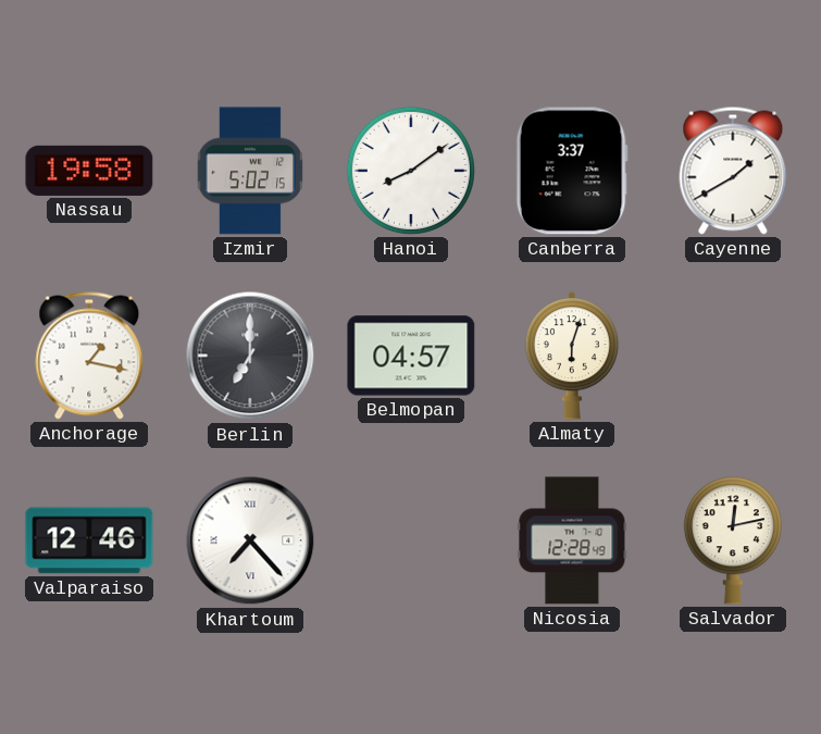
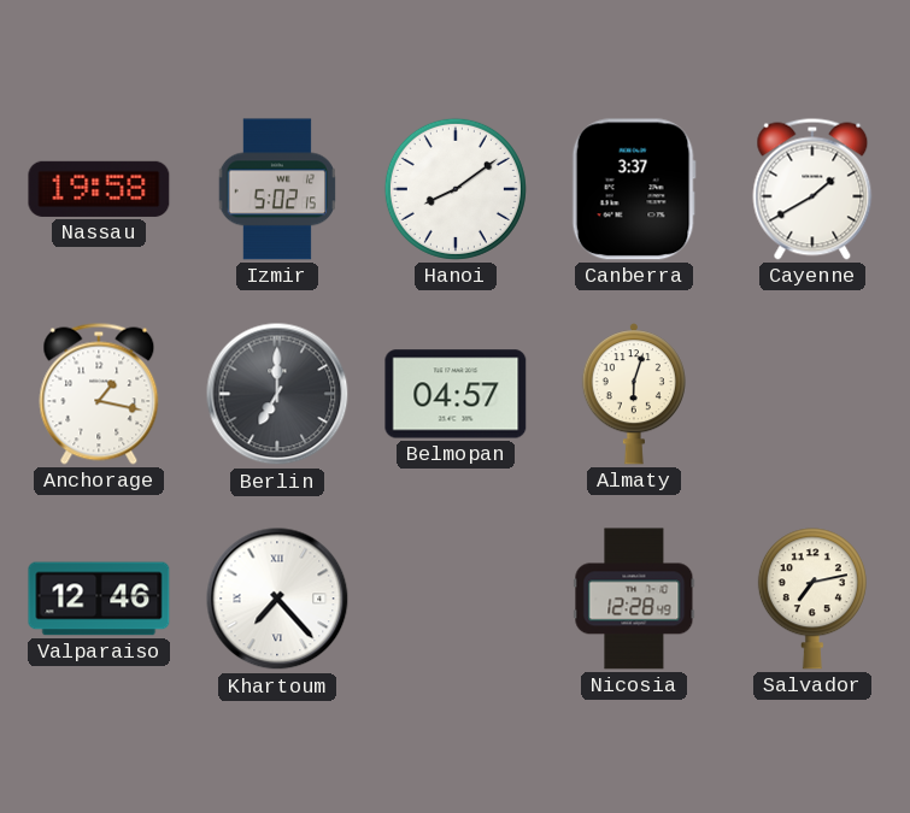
Salvador: 12:13 -> 7:13 (812, 599)
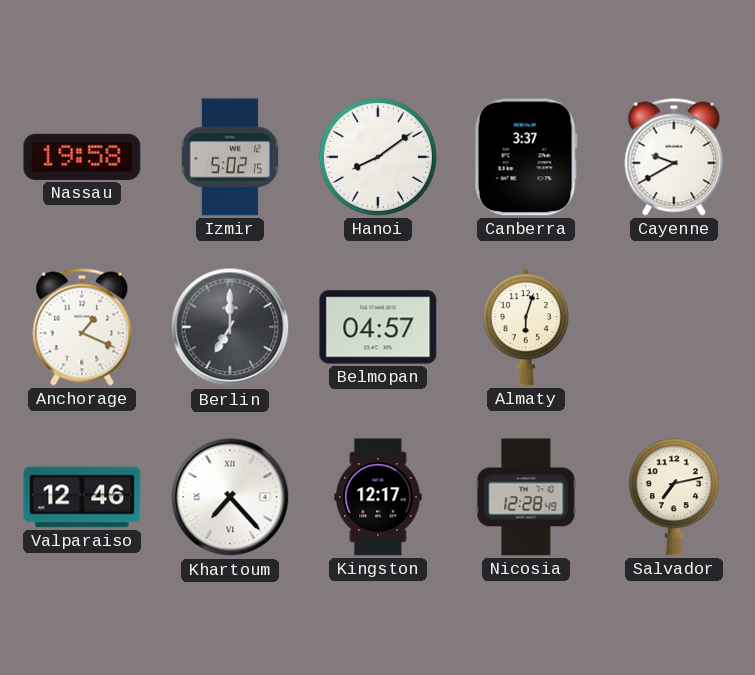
Cayenne: 1:40 -> 9:40 (674, 157)
Anchorage: 1:17 -> 1:19 (82, 327)
Kingston: none -> 12:17 (378, 497)
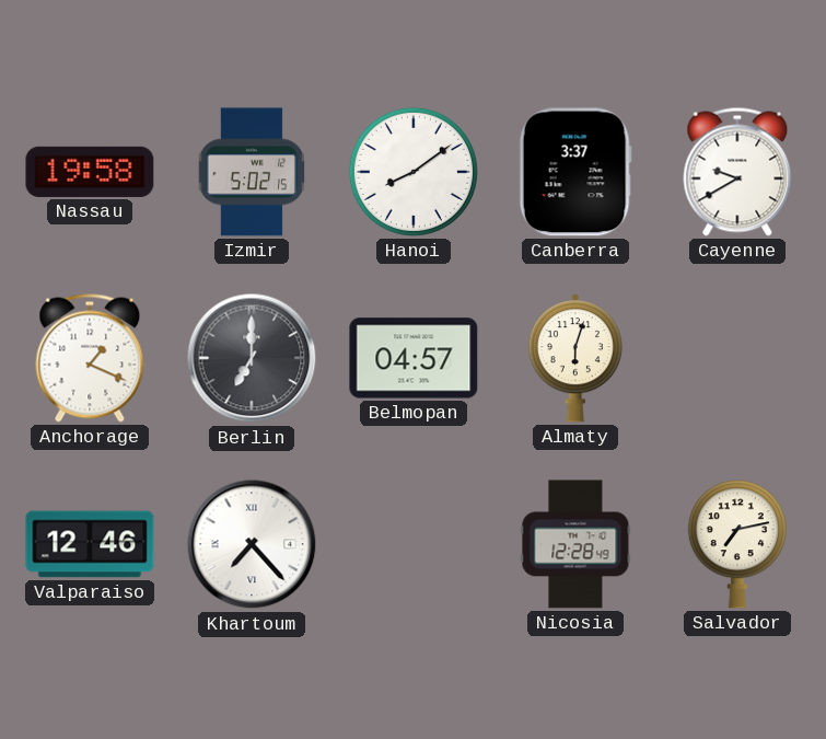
Kingston: 12:17 -> none (378, 497)
